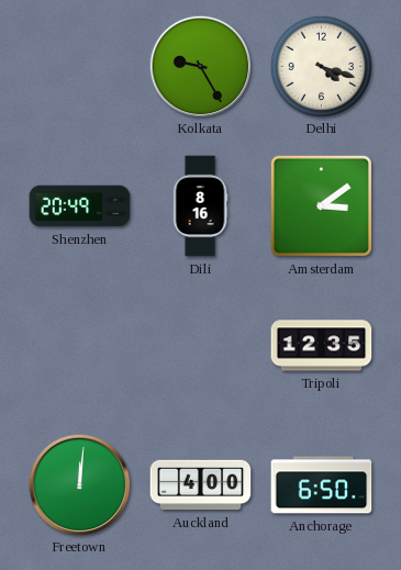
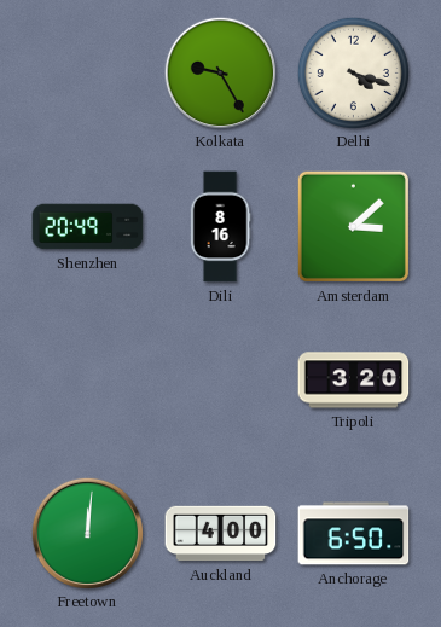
Amsterdam: 3:09 -> 3:08 (353, 226)
Tripoli: 12:35 -> 3:20 (354, 381)
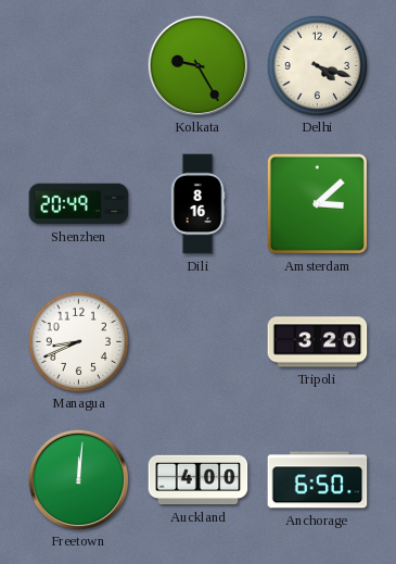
Managua: none -> 8:41 (78, 341)
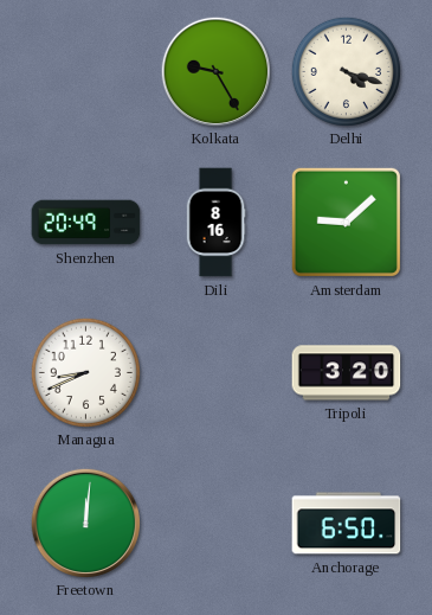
Amsterdam: 3:08 -> 9:08 (346, 222)
Auckland: 4:00 -> none (199, 480)
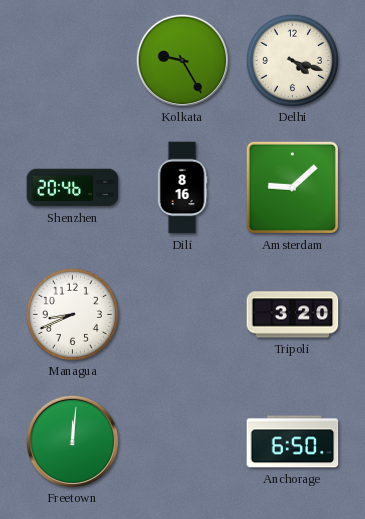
Shenzhen: 20:49 -> 20:46 (73, 188)
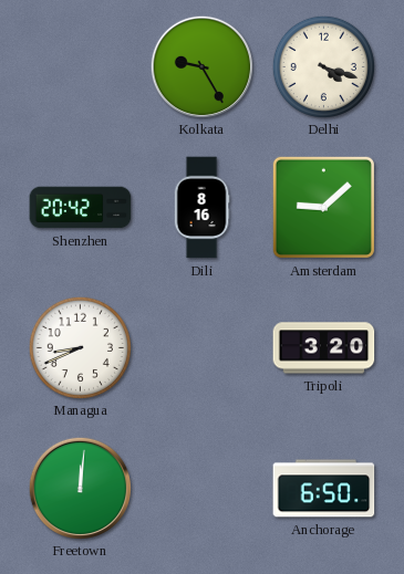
Shenzhen: 20:46 -> 20:42 (81, 208)
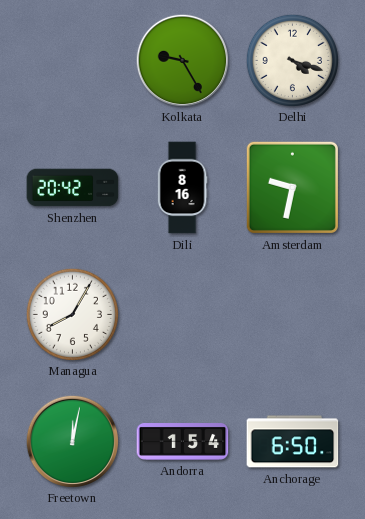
Amsterdam: 9:08 -> 9:32 (292, 187)
Managua: 8:41 -> 8:05 (72, 314)
Tripoli: 3:20 -> none (324, 348)
Freetown: 12:01 -> 12:02 (72, 441)
Andorra: none -> 1:54 (183, 442)
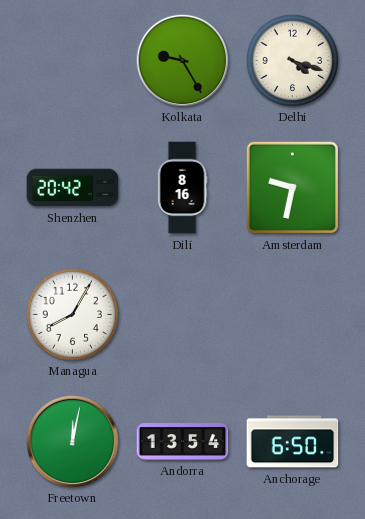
Andorra: 1:54 -> 13:54 (183, 442)
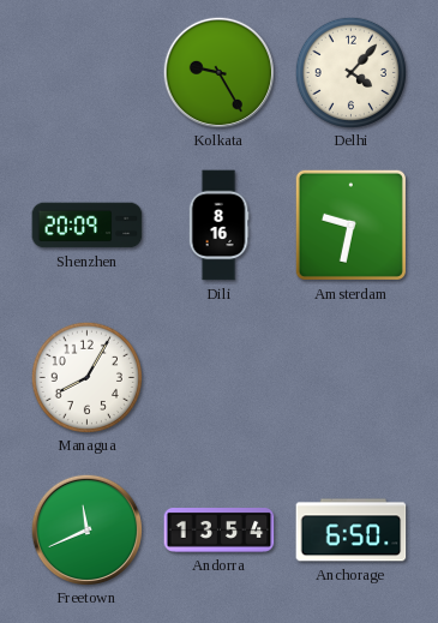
Delhi: 4:18 -> 4:07 (350, 72)
Shenzhen: 20:42 -> 20:09 (88, 226)
Freetown: 12:02 -> 11:41 (86, 529)
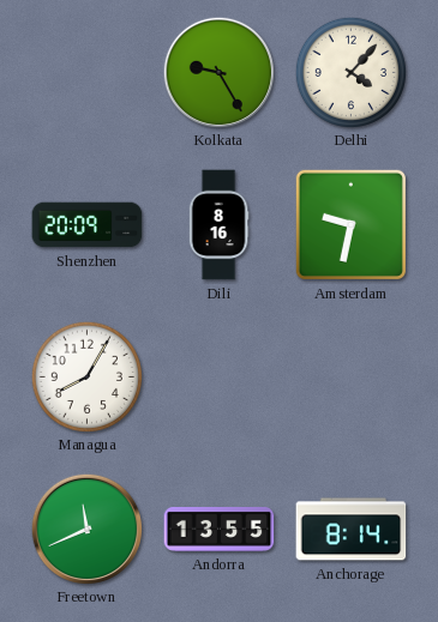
Andorra: 13:54 -> 13:55 (220, 530)
Anchorage: 6:50 -> 8:14 (352, 530)
